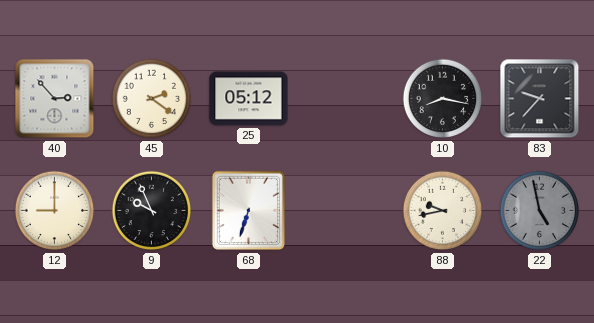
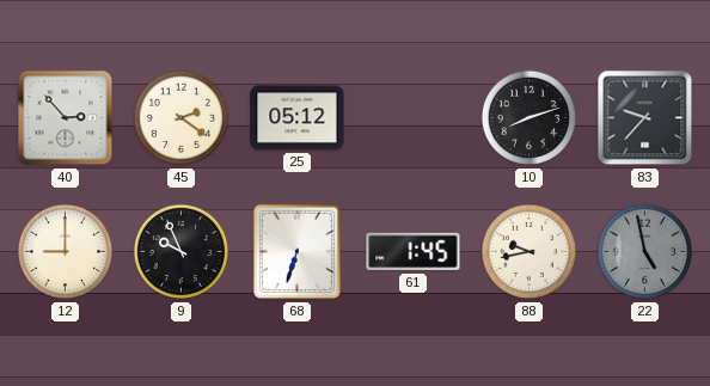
10: 8:17 -> 8:12 (530, 118)
61: none -> 1:45 (414, 252)
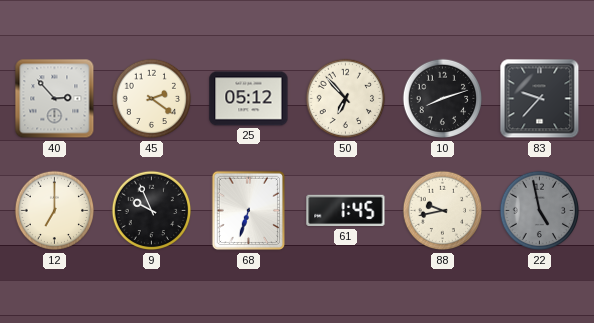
50: none -> 6:53 (346, 99)
12: 9:00 -> 7:00 (55, 211)
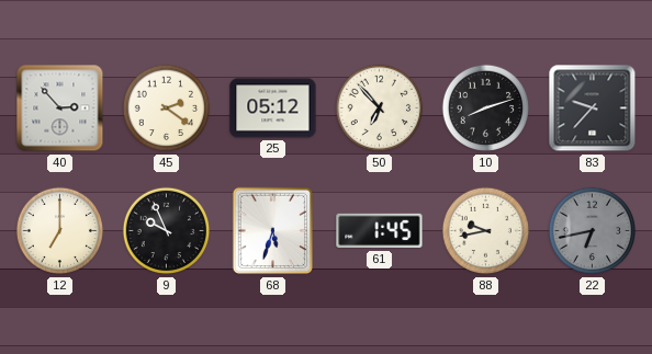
68: 6:33 -> 5:33 (272, 231)
22: 4:58 -> 6:43 (593, 231)
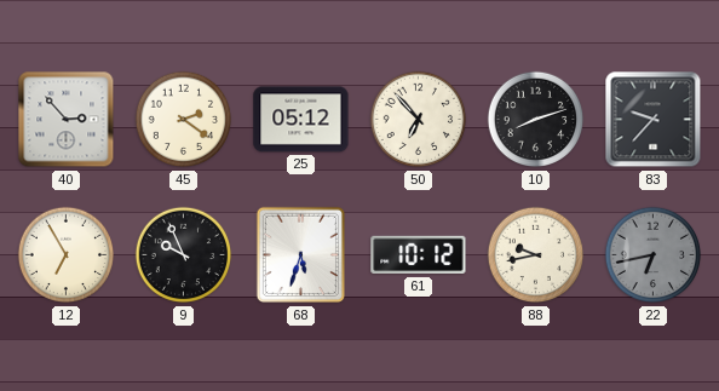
12: 7:00 -> 6:55 (67, 255)
61: 1:45 -> 10:12 (419, 255)
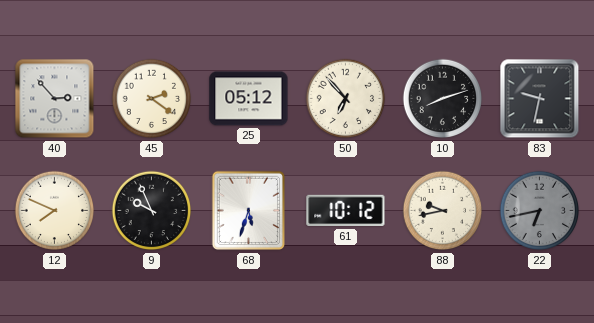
83: 9:37 -> 9:32 (540, 99)
12: 6:55 -> 7:49 (55, 211)
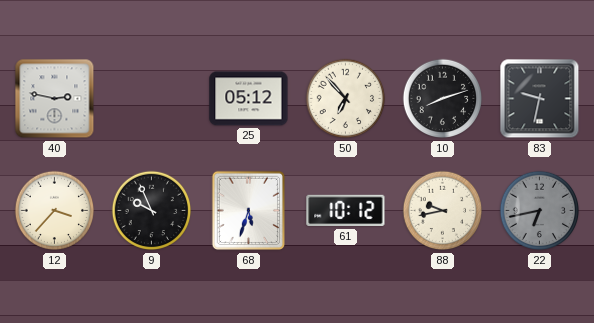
40: 2:53 -> 2:47 (55, 99)
45: 2:21 -> none (152, 99)
12: 7:49 -> 3:37 (55, 211)
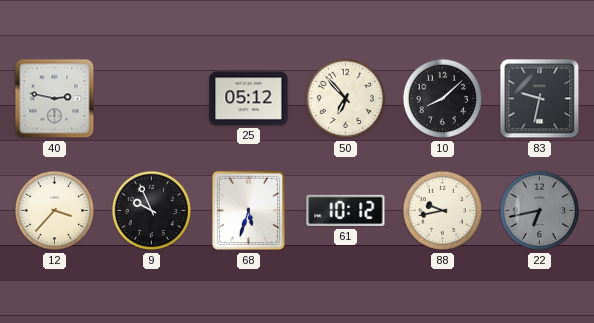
10: 8:12 -> 8:08 (443, 99)
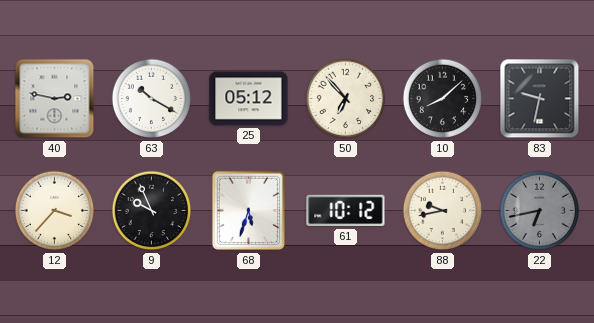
63: none -> 10:20 (152, 99)
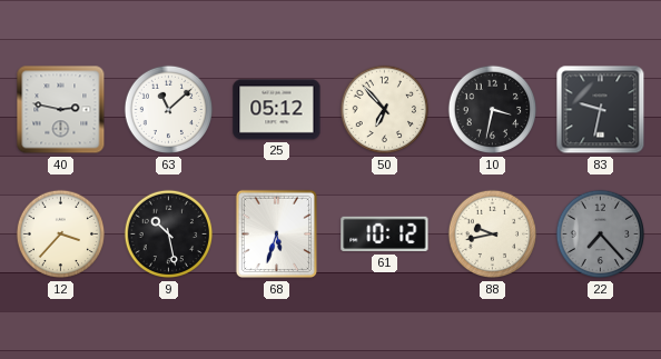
63: 10:20 -> 11:08 (169, 110)
10: 8:08 -> 3:32 (493, 110)
9: 9:56 -> 10:28 (169, 235)
22: 6:43 -> 7:23 (601, 235)
